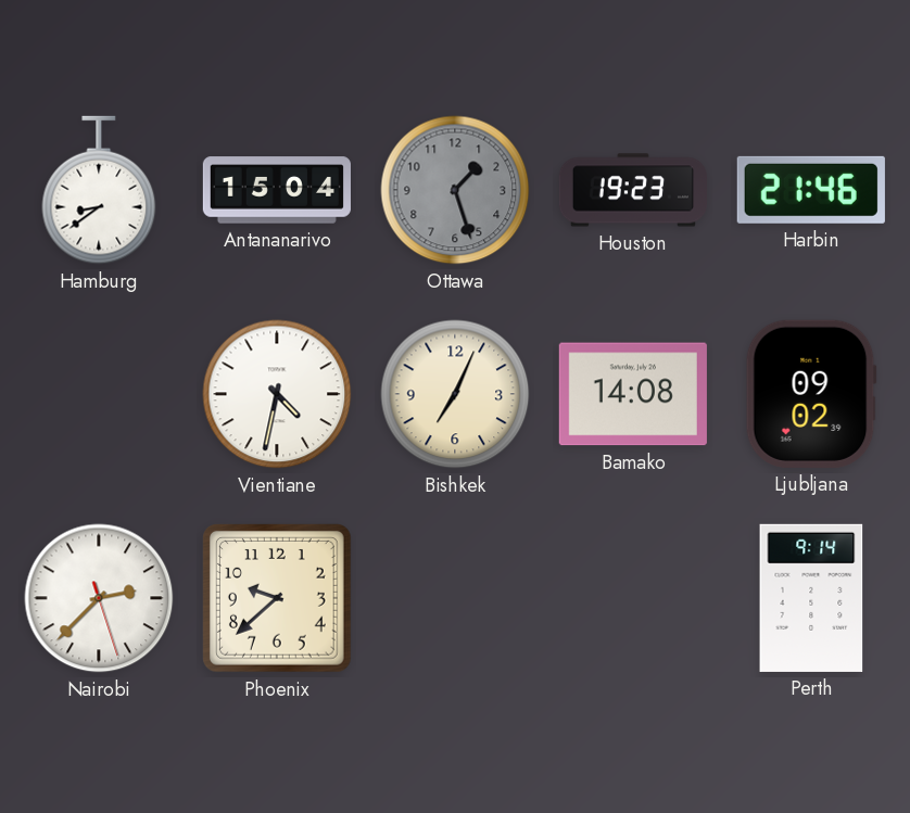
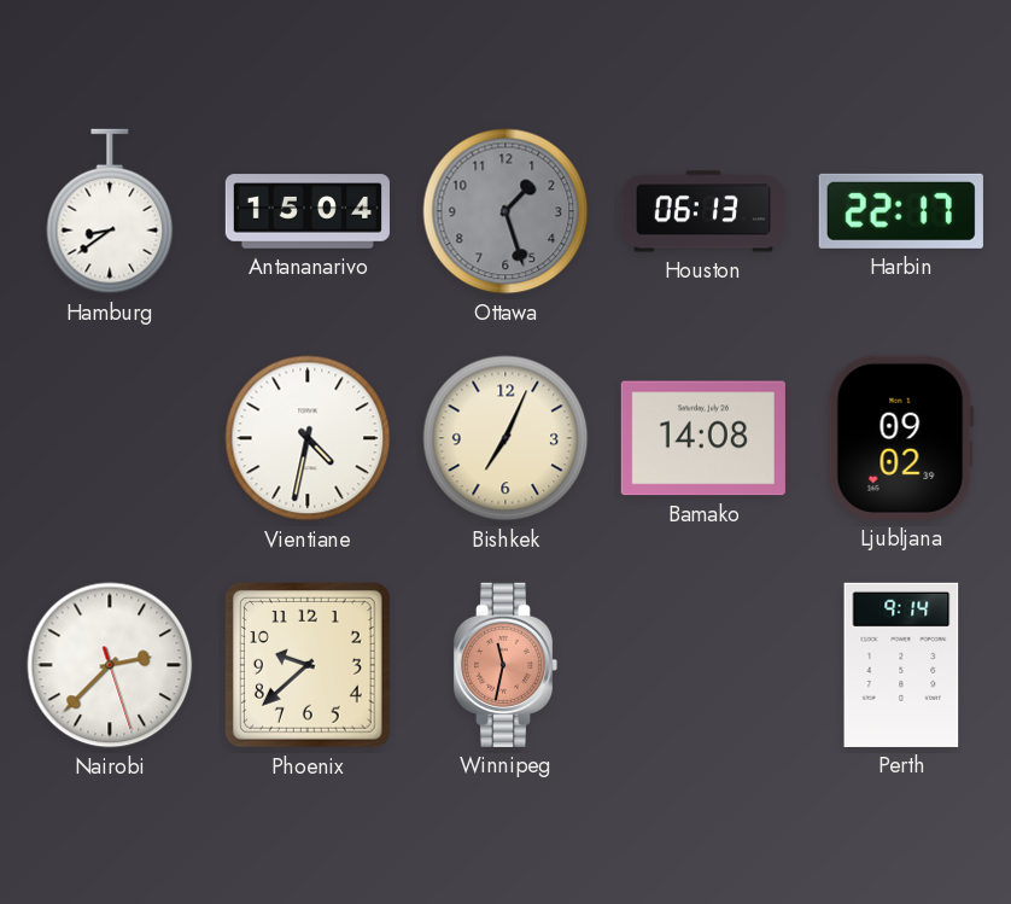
Houston: 19:23 -> 06:13 (703, 211)
Harbin: 21:46 -> 22:17 (901, 211)
Winnipeg: none -> 11:32 (505, 665)
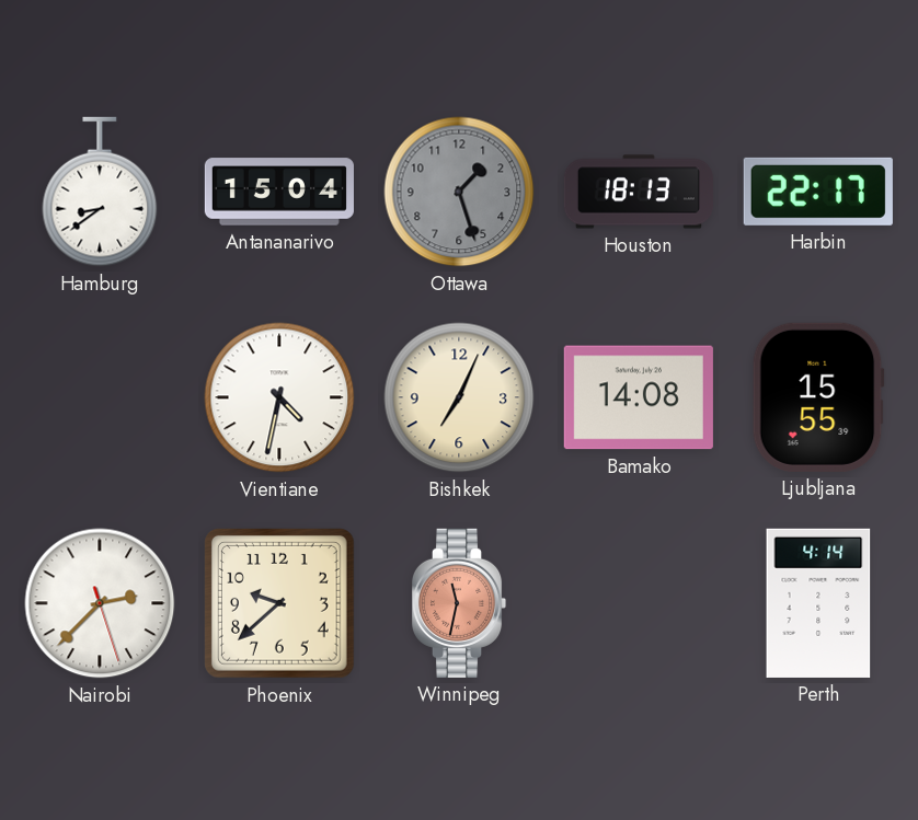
Houston: 06:13 -> 18:13 (639, 192)
Ljubljana: 09:02 -> 15:55 (818, 397)
Perth: 9:14 -> 4:14 (818, 603)
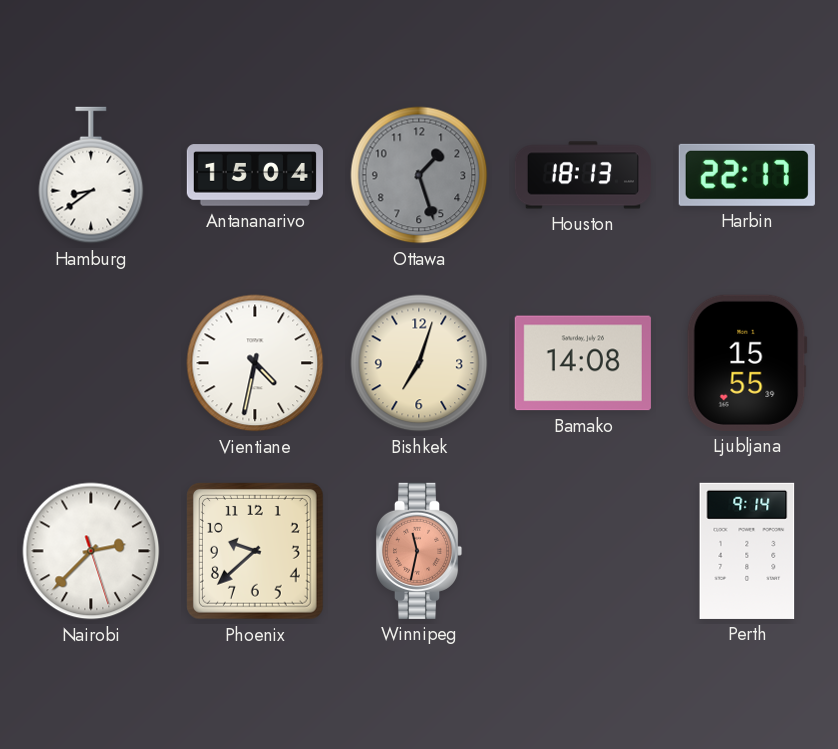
Bishkek: 7:04 -> 7:03 (419, 363)
Perth: 4:14 -> 9:14 (747, 551)
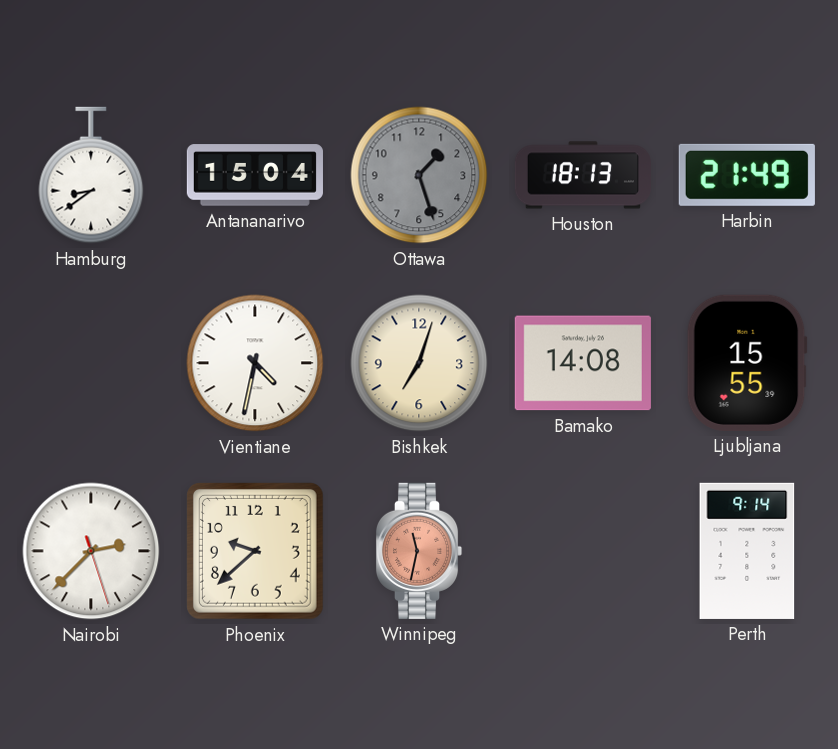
Harbin: 22:17 -> 21:49 (747, 175)
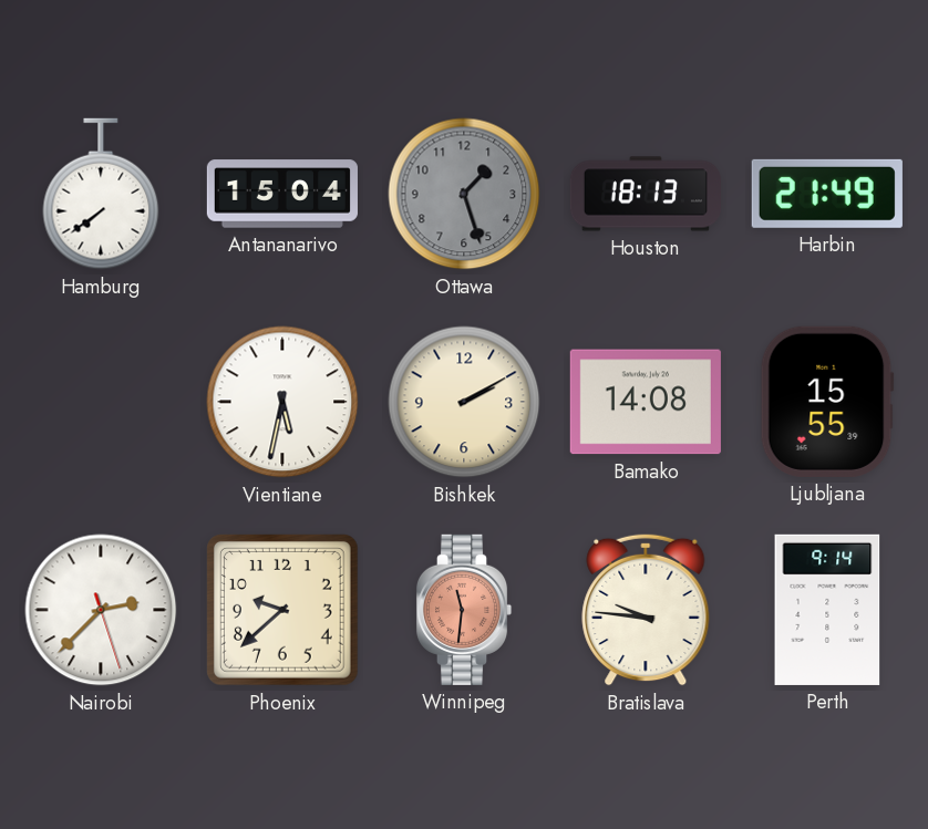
Hamburg: 8:39 -> 7:39 (101, 194)
Vientiane: 4:32 -> 5:32 (282, 402)
Bishkek: 7:03 -> 2:10 (464, 402)
Winnipeg: 11:32 -> 11:31 (464, 610)
Bratislava: none -> 9:46 (646, 610)
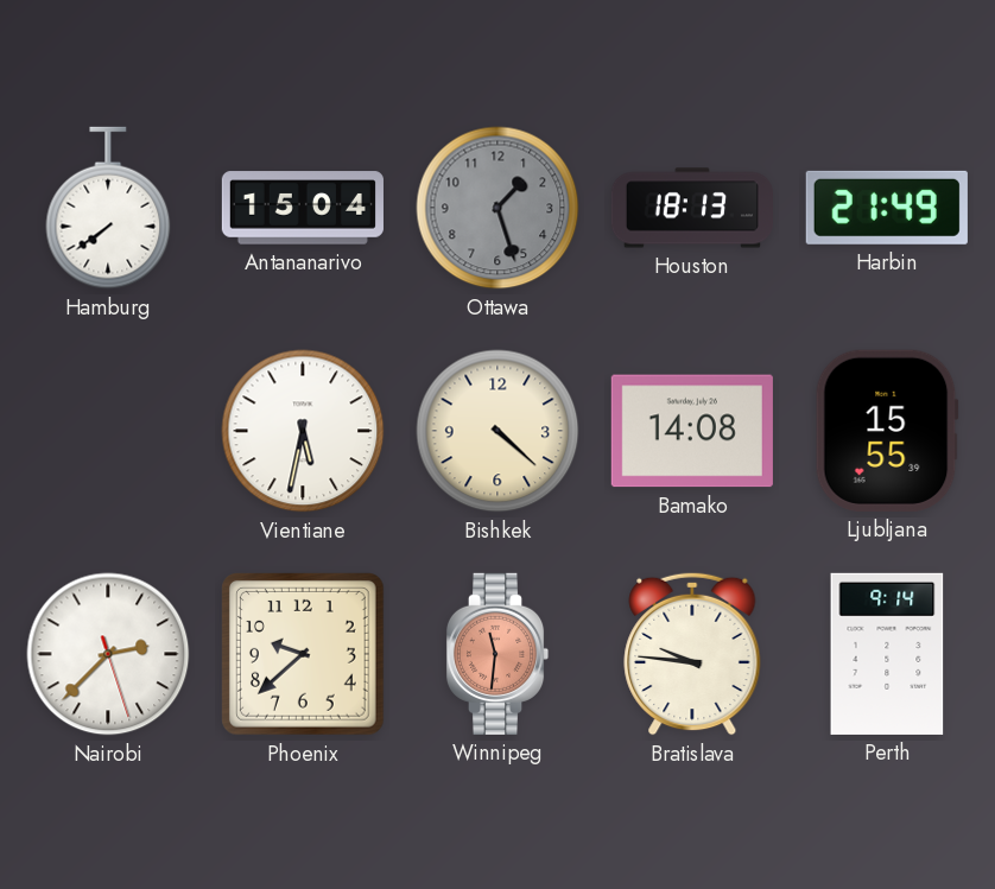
Bishkek: 2:10 -> 4:22 (497, 431)
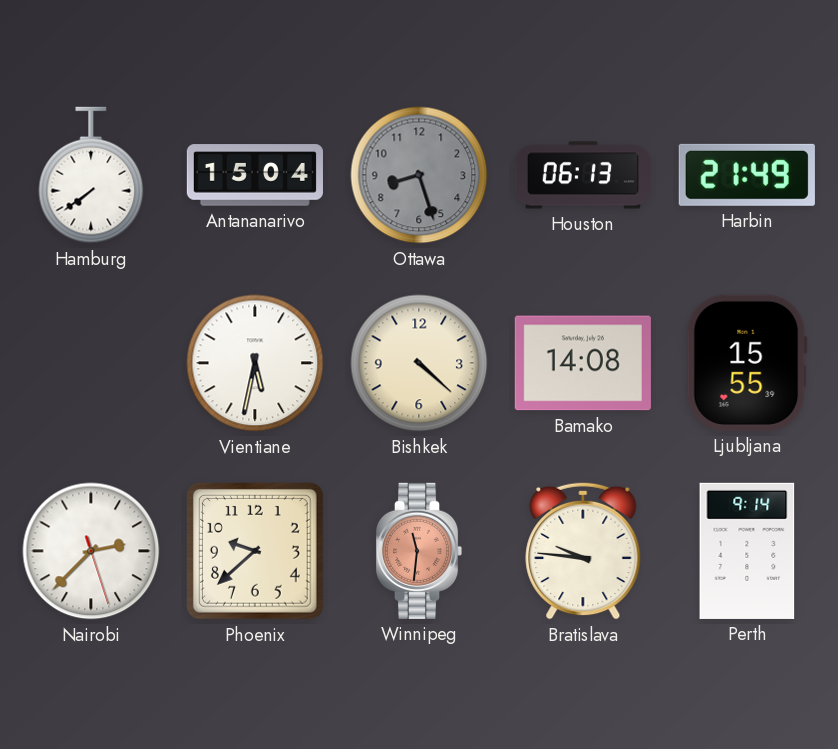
Ottawa: 1:27 -> 8:27 (419, 175)
Houston: 18:13 -> 06:13 (583, 175)
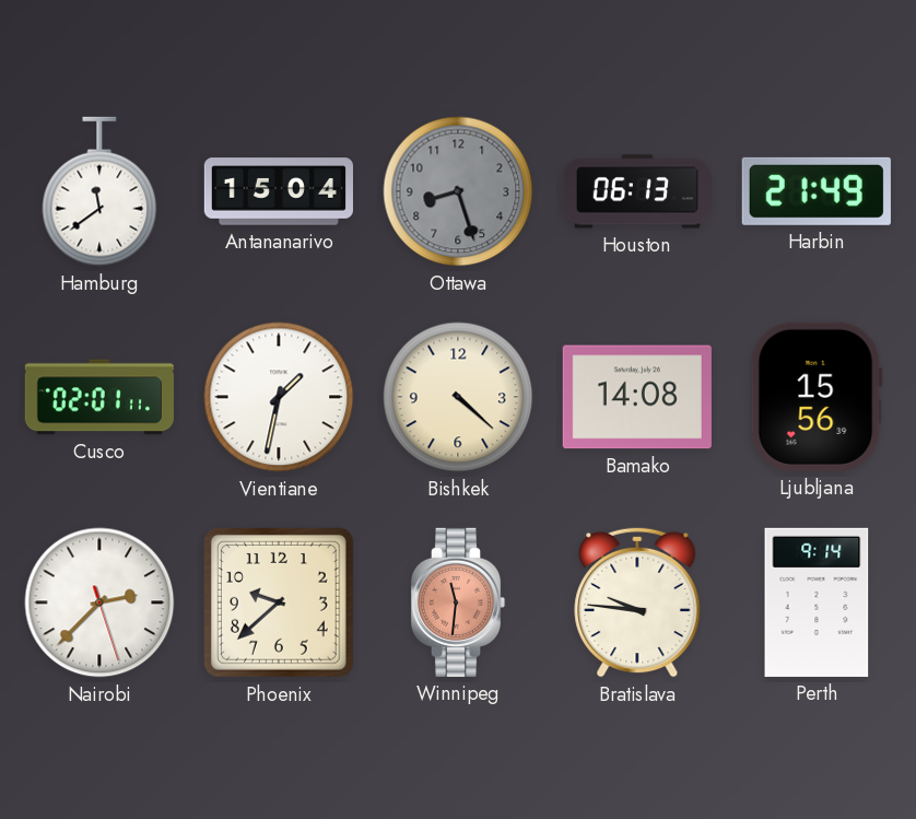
Hamburg: 7:39 -> 11:39 (99, 191)
Cusco: none -> 02:01 (99, 397)
Vientiane: 5:32 -> 1:32 (279, 397)
Ljubljana: 15:55 -> 15:56 (817, 397)
